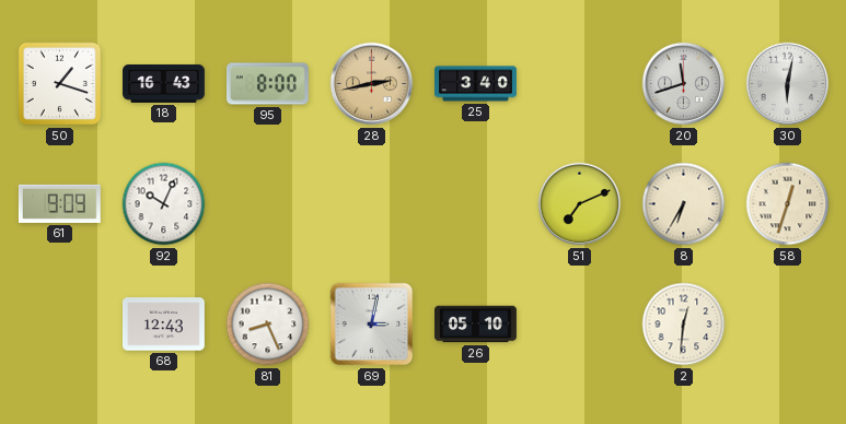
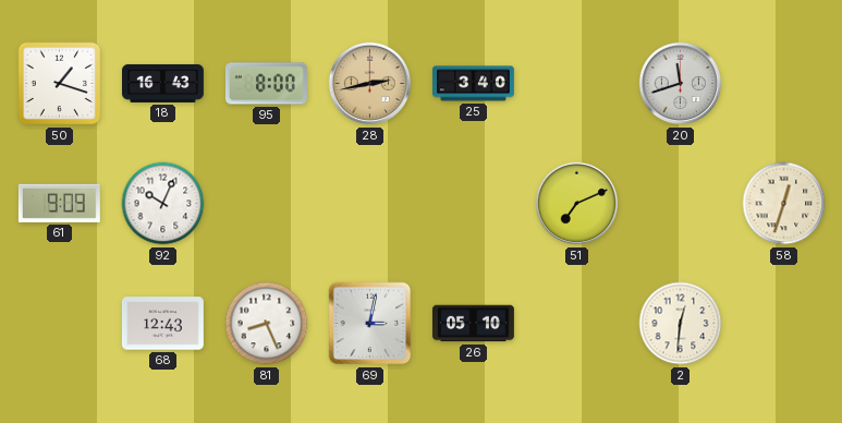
30: 6:02 -> none (788, 84)
8: 6:35 -> none (684, 204)
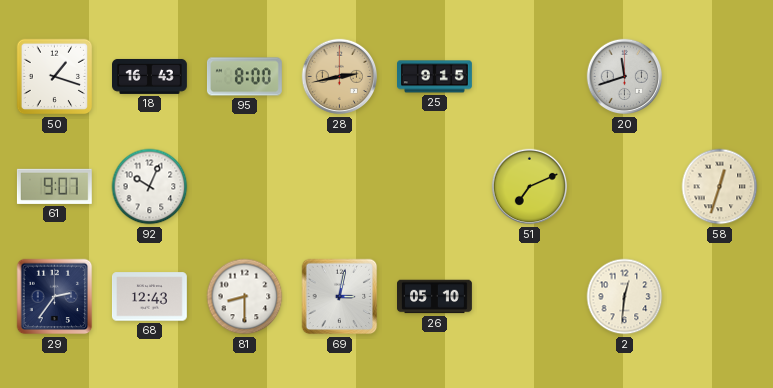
25: 3:40 -> 9:15 (435, 77)
61: 9:09 -> 9:07 (54, 186)
29: none -> 2:36 (55, 297)
81: 8:26 -> 8:30 (245, 297)
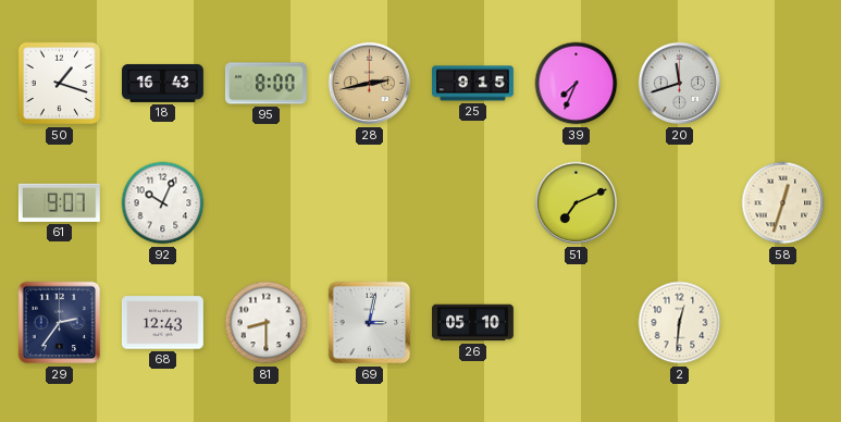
39: none -> 7:34 (577, 84)
